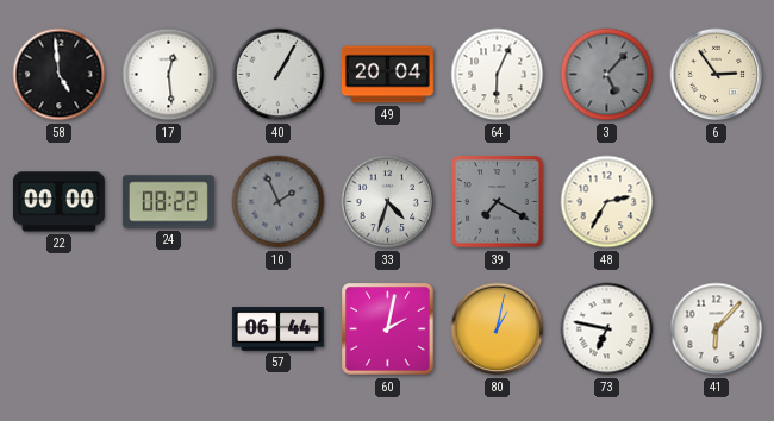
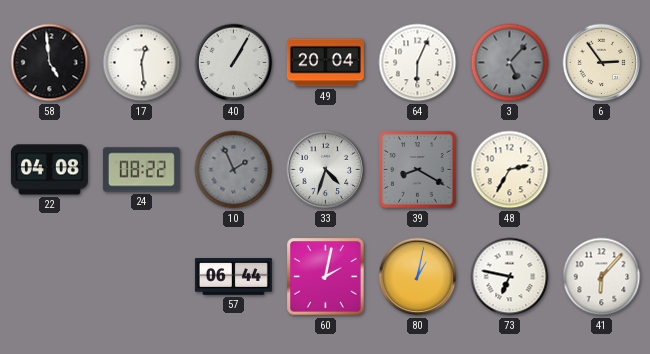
22: 00:00 -> 04:08 (49, 170)
39: 7:20 -> 8:20 (418, 170)
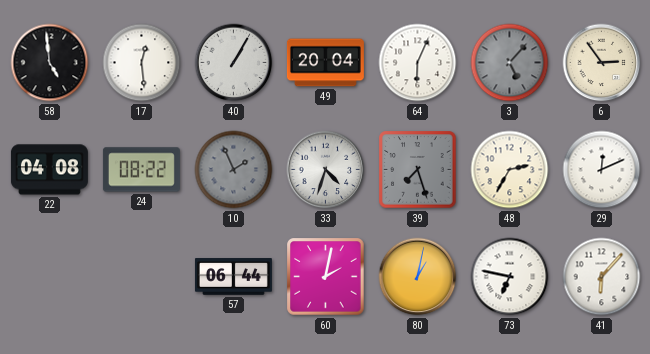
39: 8:20 -> 7:27 (418, 170)
29: none -> 12:11 (602, 170)
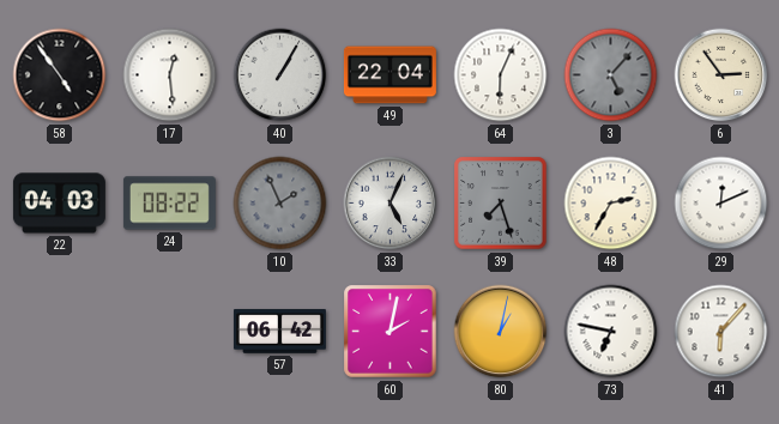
58: 4:59 -> 4:54 (60, 75)
49: 20:04 -> 22:04 (389, 75)
22: 04:08 -> 04:03 (59, 204)
33: 4:33 -> 5:04 (391, 204)
57: 06:44 -> 06:42 (279, 332)
